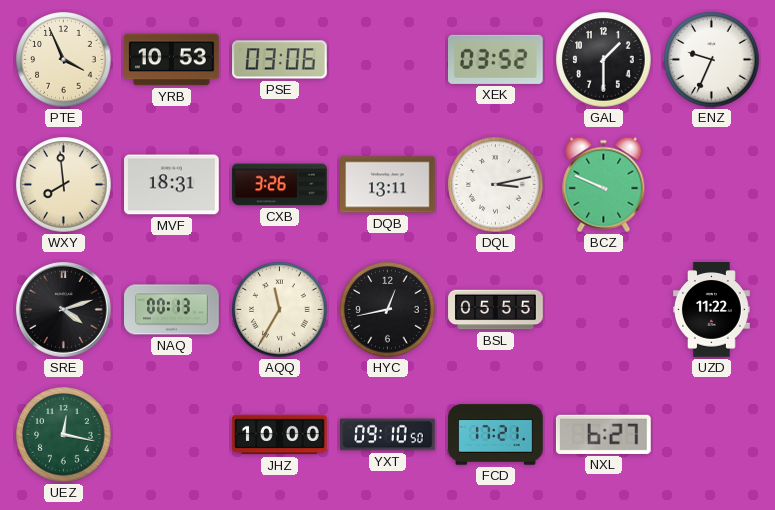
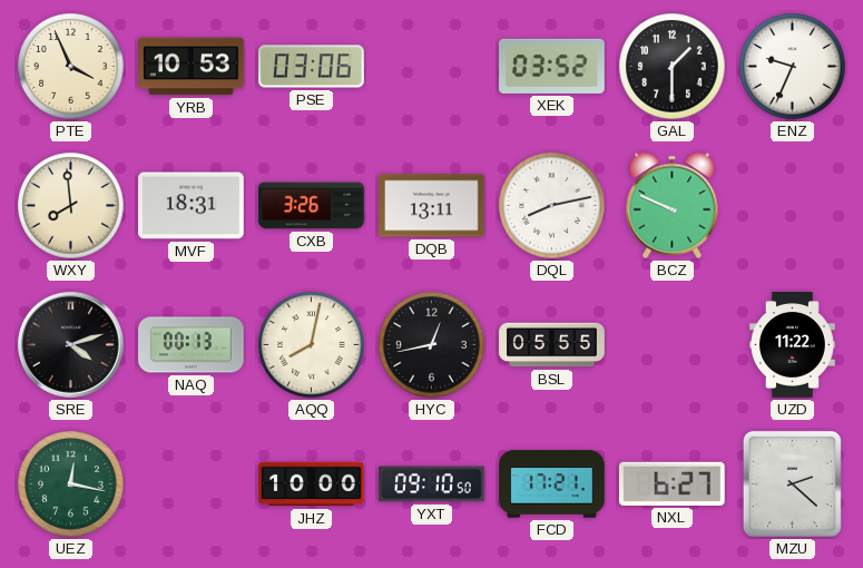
DQL: 3:13 -> 8:13 (552, 206)
AQQ: 11:35 -> 8:02 (312, 345)
MZU: none -> 2:22 (792, 483)
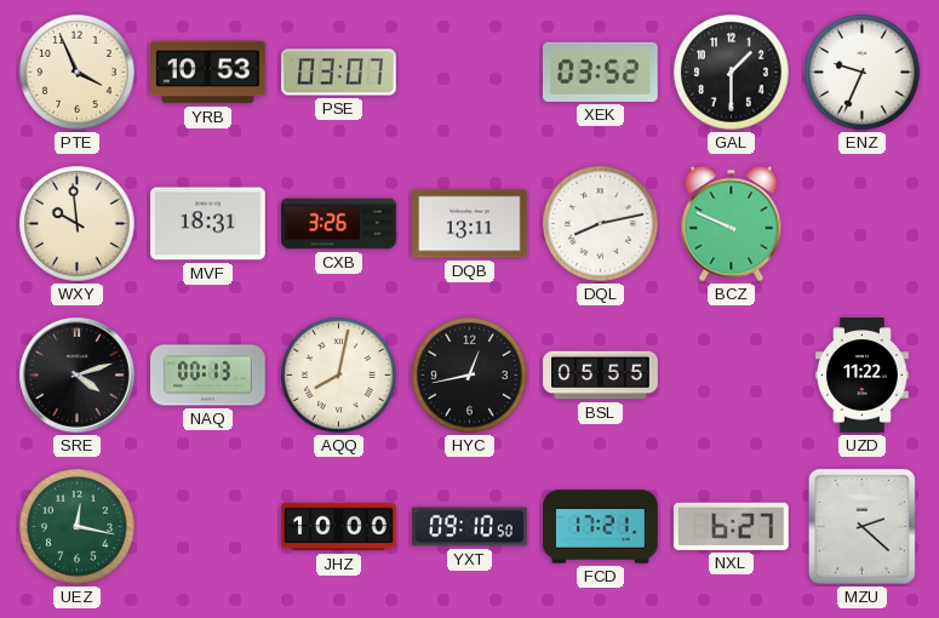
PSE: 03:06 -> 03:07 (339, 73)
WXY: 7:59 -> 9:59 (78, 224)
